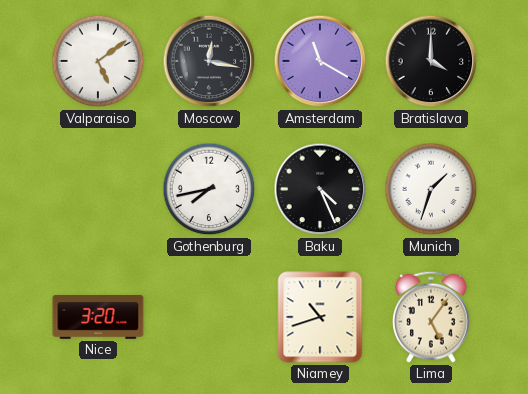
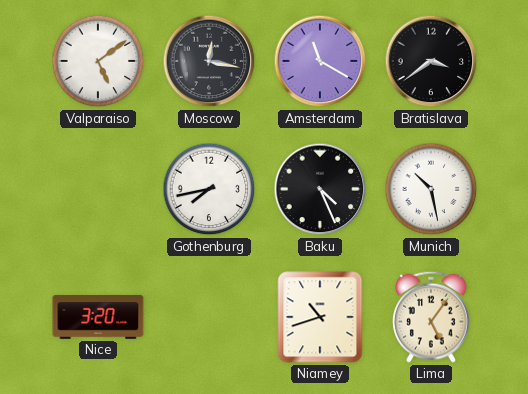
Bratislava: 4:00 -> 3:39 (431, 61)
Munich: 1:33 -> 10:28 (431, 189)
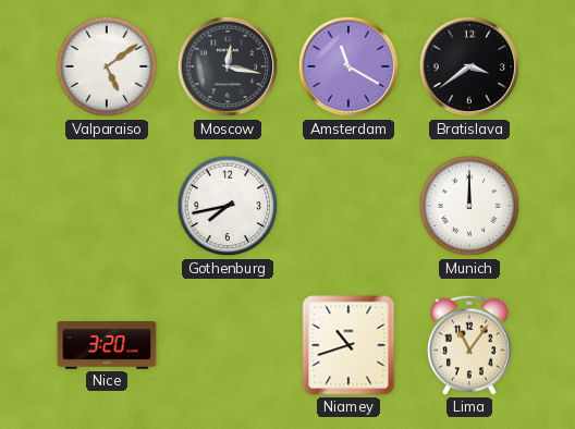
Baku: 4:26 -> none (320, 189)
Munich: 10:28 -> 12:00 (469, 206)
Lima: 5:06 -> 11:06 (470, 345)
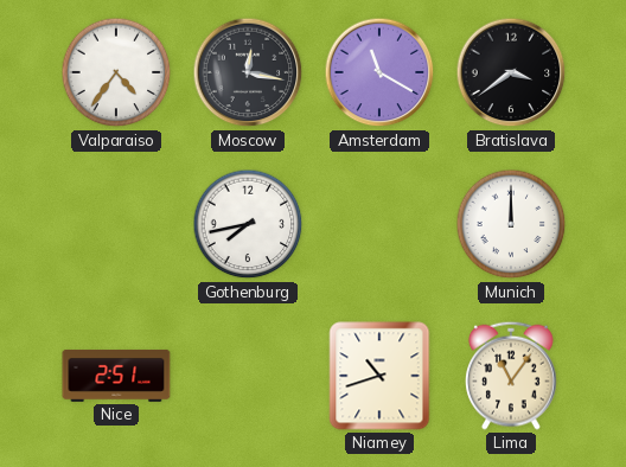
Valparaiso: 5:09 -> 4:36 (116, 72)
Nice: 3:20 -> 2:51 (116, 377)
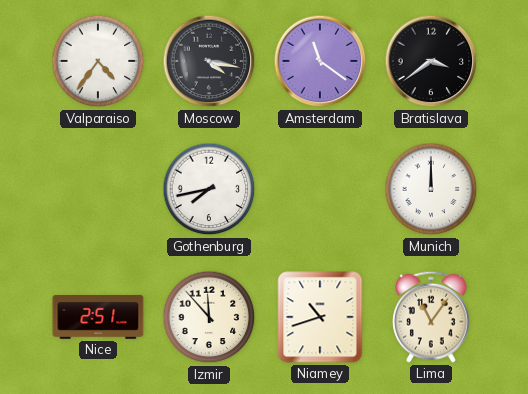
Moscow: 12:17 -> 4:17 (209, 61)
Amsterdam: 11:20 -> 11:21 (320, 61)
Izmir: none -> 11:53 (209, 317)
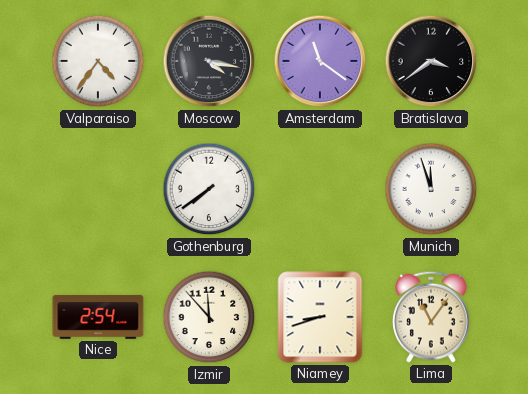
Gothenburg: 7:43 -> 7:39 (209, 189)
Munich: 12:00 -> 11:57 (431, 189)
Nice: 2:51 -> 2:54 (98, 318)
Niamey: 10:42 -> 8:42 (320, 317)
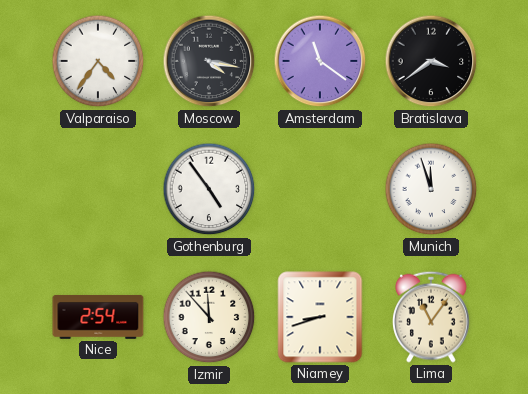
Gothenburg: 7:39 -> 4:54 (209, 189)
